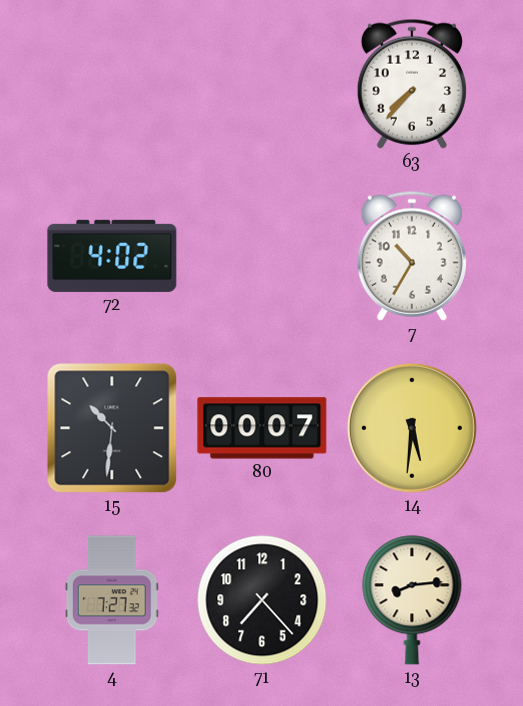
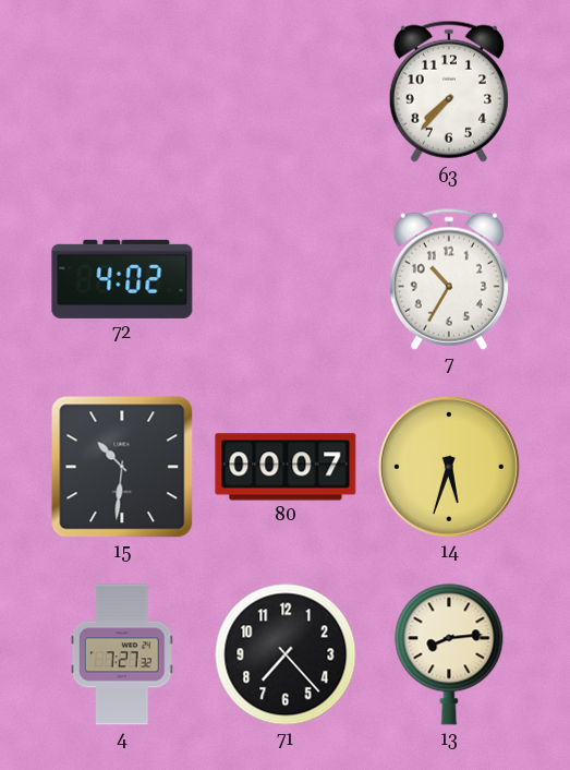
14: 5:31 -> 5:33 (449, 467)
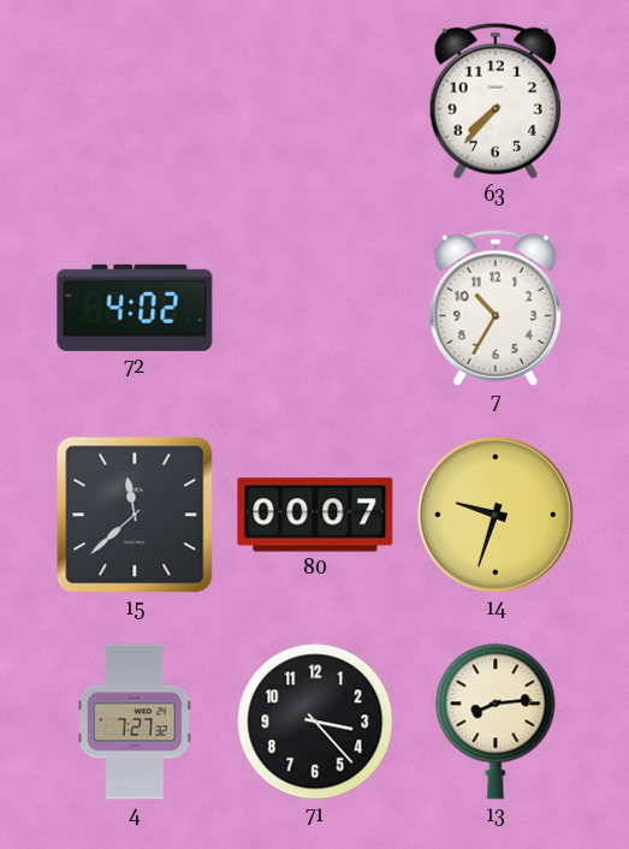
15: 10:31 -> 11:38 (135, 515)
14: 5:33 -> 9:33 (496, 515)
71: 7:23 -> 3:23 (315, 722)
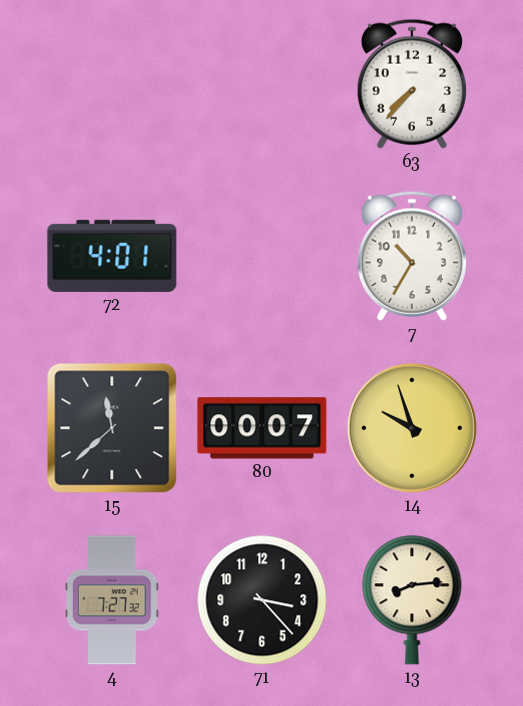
72: 4:02 -> 4:01 (112, 256)
14: 9:33 -> 9:57 (412, 428)
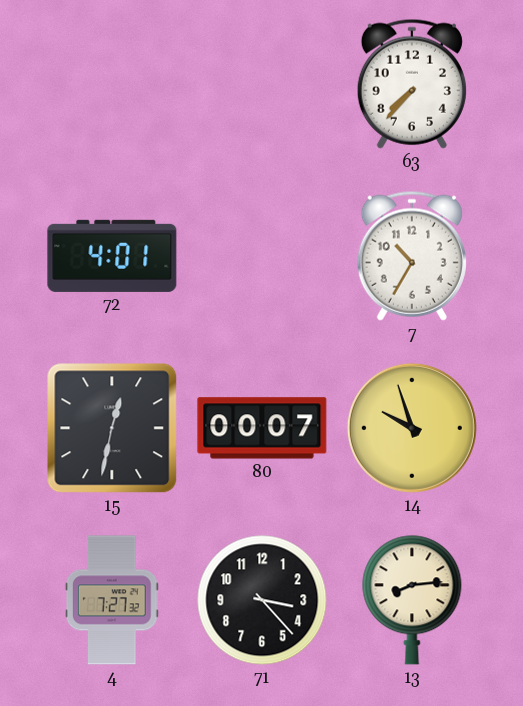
15: 11:38 -> 12:32 (112, 428)
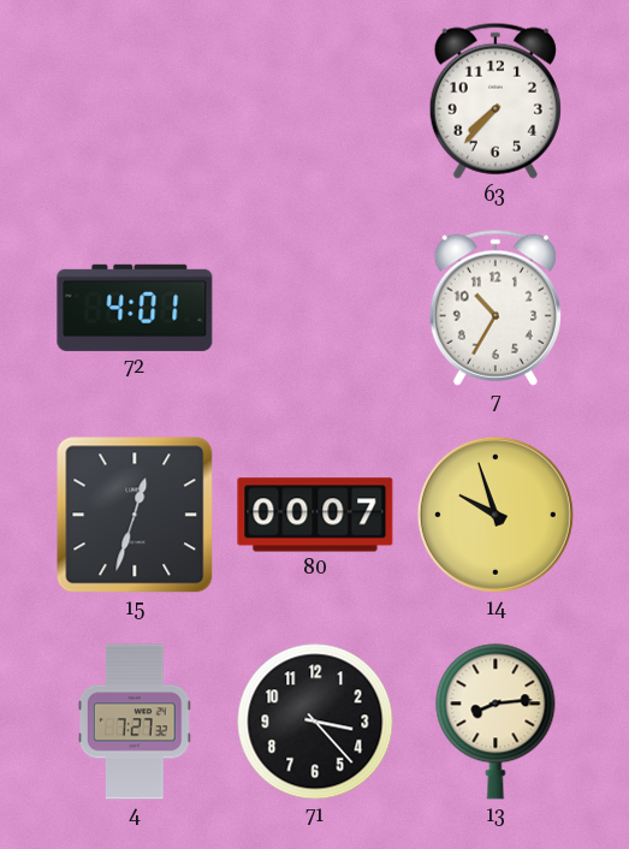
15: 12:32 -> 12:33 (135, 515)
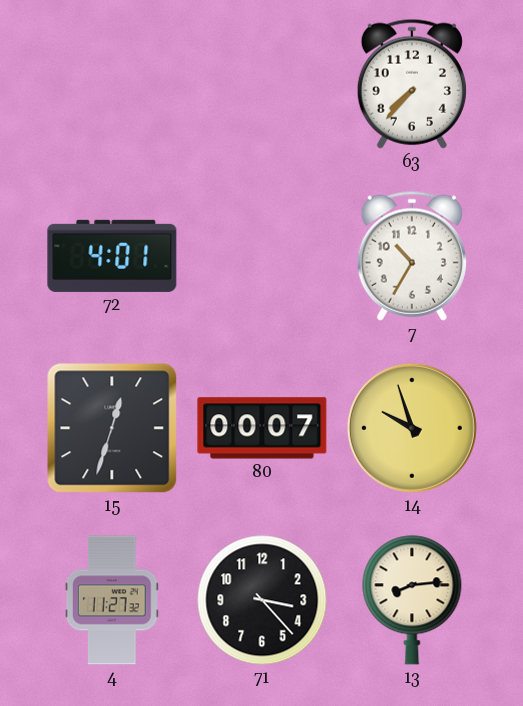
4: 7:27 -> 11:27 (112, 600)
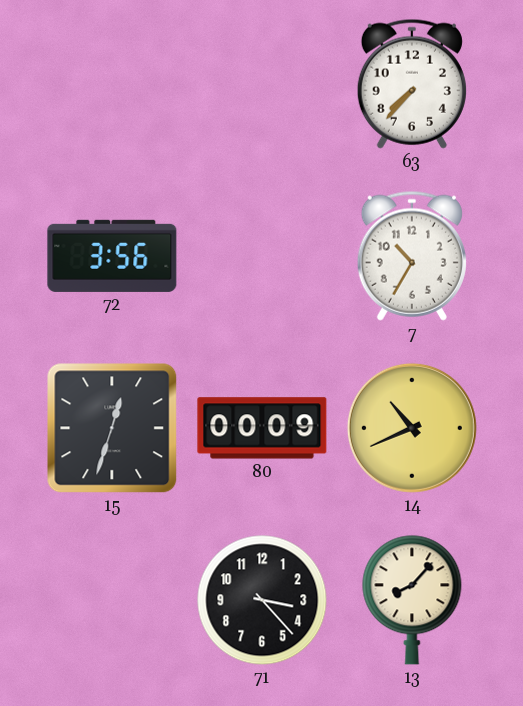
72: 4:01 -> 3:56 (112, 256)
80: 00:07 -> 00:09 (262, 428)
14: 9:57 -> 10:41 (412, 428)
4: 11:27 -> none (112, 600)
13: 8:14 -> 8:07 (412, 600)
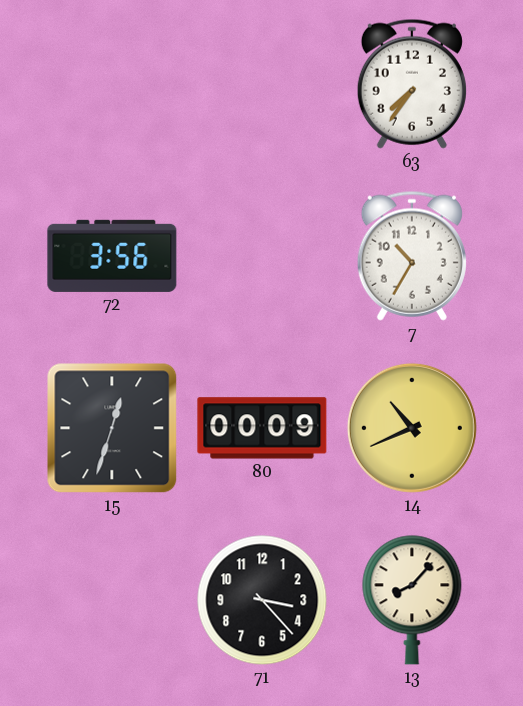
63: 7:37 -> 7:36 (412, 84)
